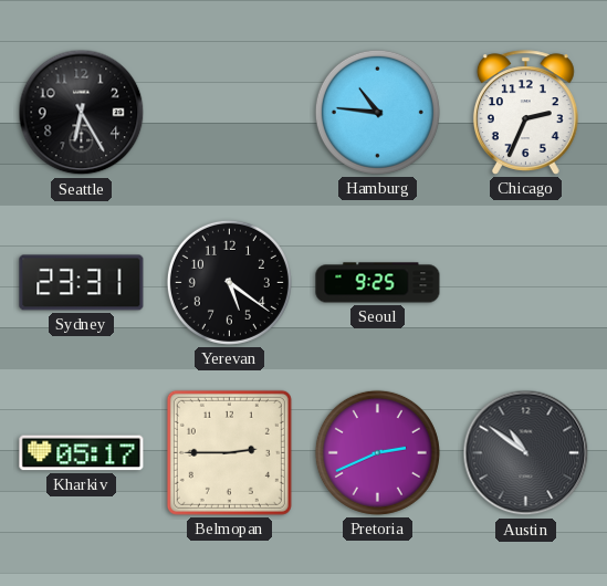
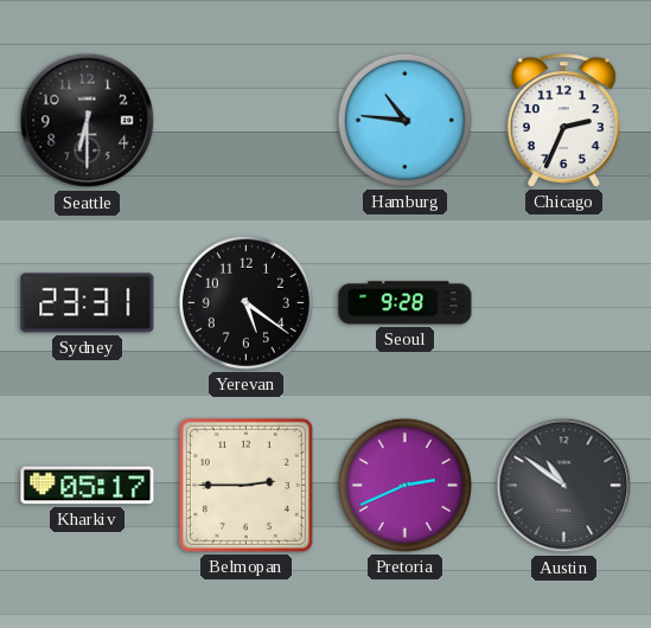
Seattle: 6:25 -> 6:30 (88, 121)
Seoul: 9:25 -> 9:28 (406, 303)
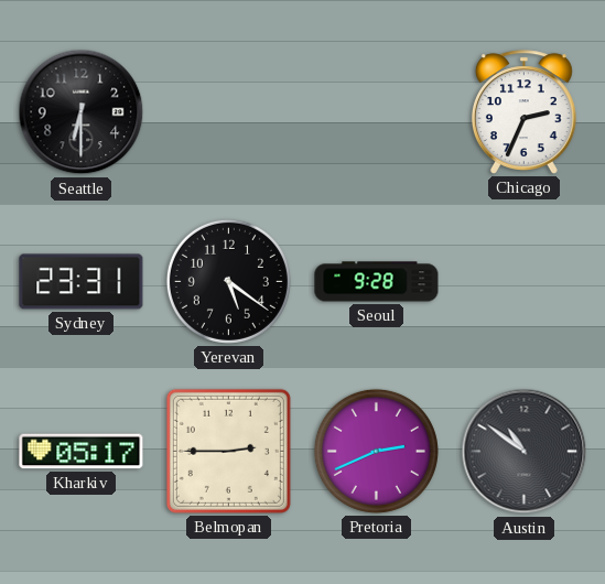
Hamburg: 10:46 -> none (404, 120)
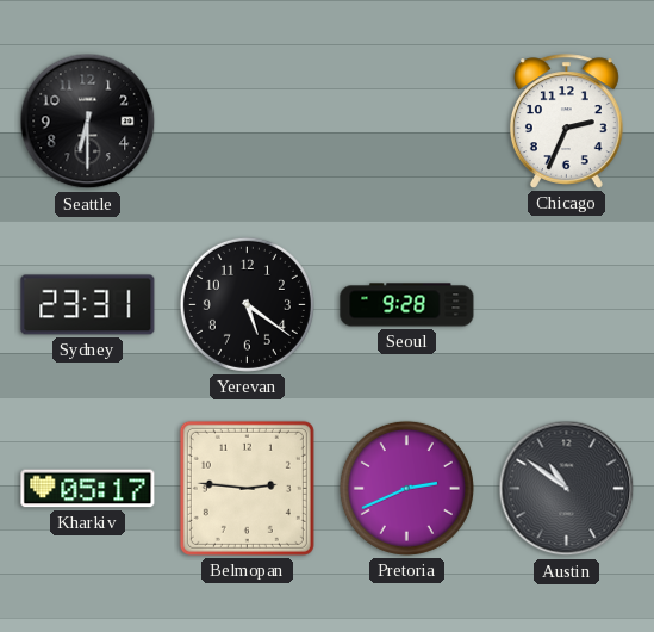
Belmopan: 2:45 -> 2:46 (247, 488)
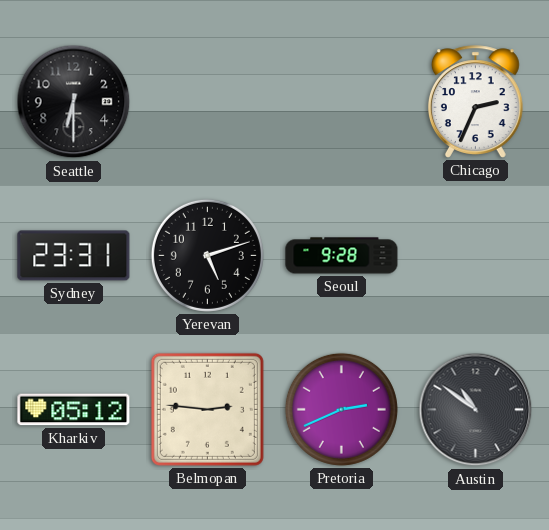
Yerevan: 5:21 -> 5:12 (207, 255)
Kharkiv: 05:17 -> 05:12 (74, 410)
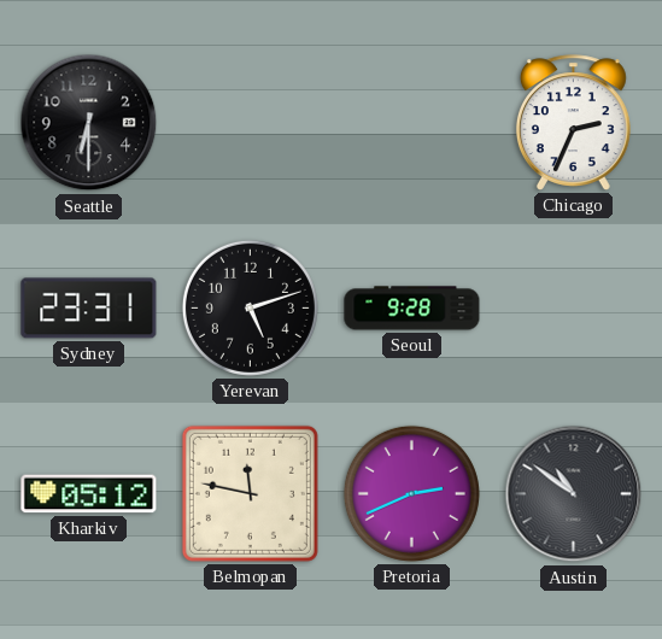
Belmopan: 2:46 -> 11:47 (250, 493)
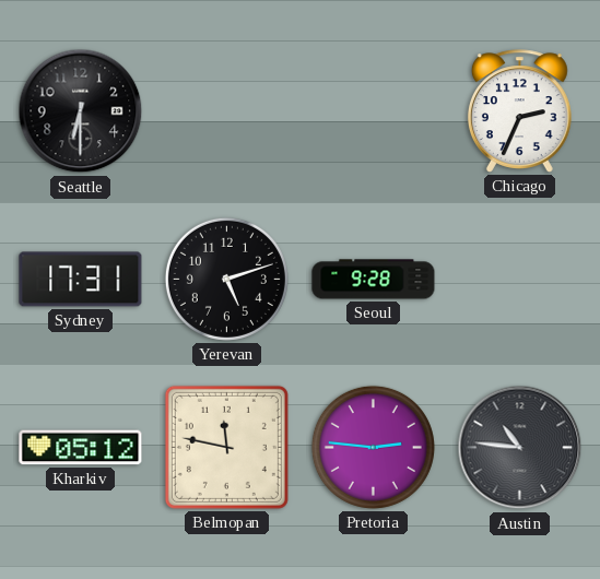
Sydney: 23:31 -> 17:31 (81, 280)
Pretoria: 2:41 -> 2:46 (373, 447)
Austin: 10:51 -> 10:46 (520, 448)
